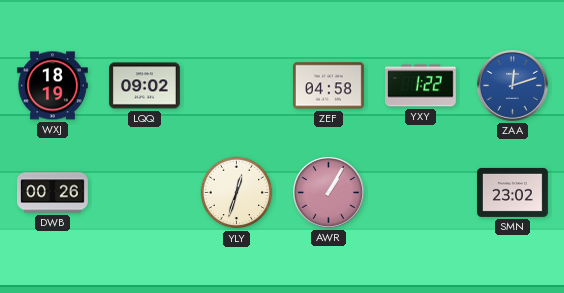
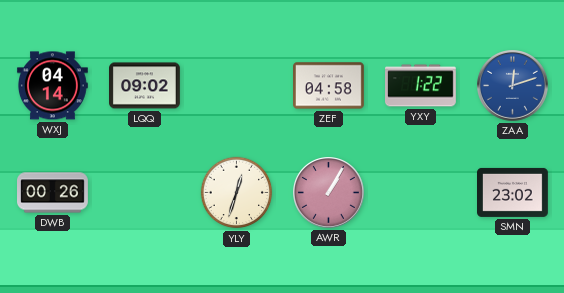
WXJ: 18:19 -> 04:14 (52, 86)
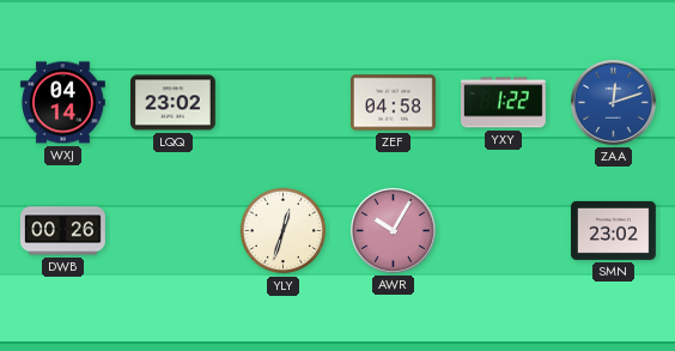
LQQ: 09:02 -> 23:02 (174, 103)
AWR: 1:05 -> 10:05 (394, 231)
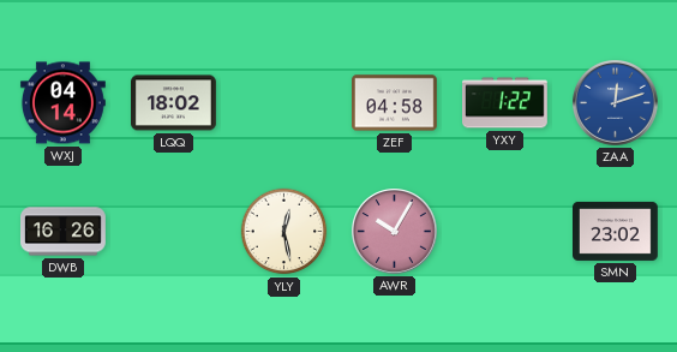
LQQ: 23:02 -> 18:02 (174, 103)
DWB: 00:26 -> 16:26 (64, 232)
YLY: 12:33 -> 12:28 (284, 232)
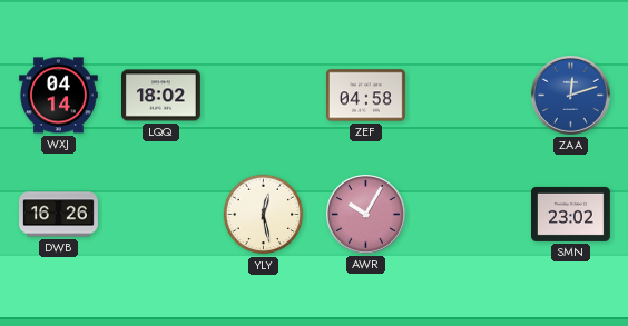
YXY: 1:22 -> none (505, 103)
